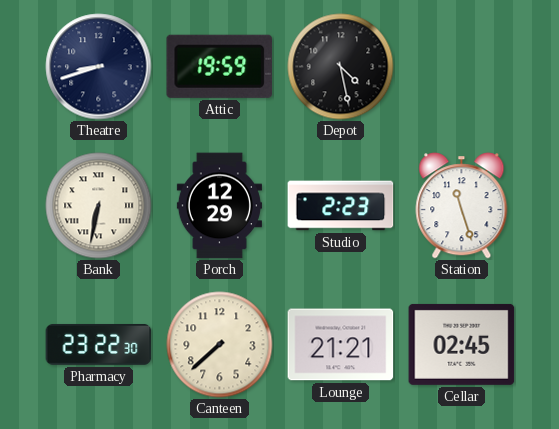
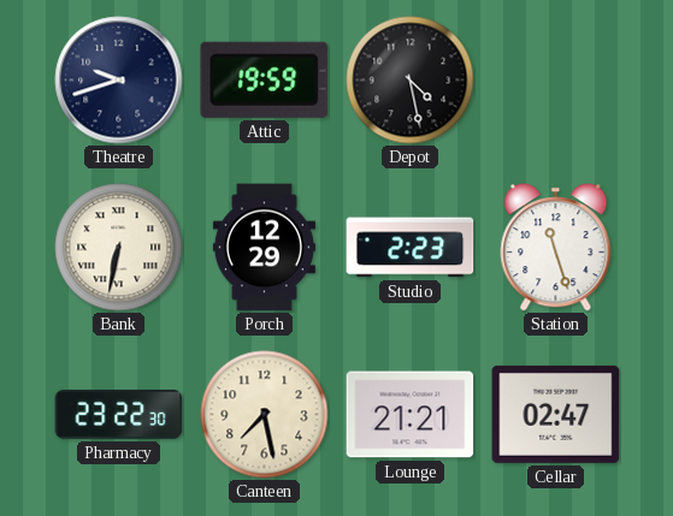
Theatre: 8:42 -> 9:42 (119, 81)
Canteen: 7:38 -> 7:28 (265, 415)
Cellar: 02:45 -> 02:47 (556, 414)
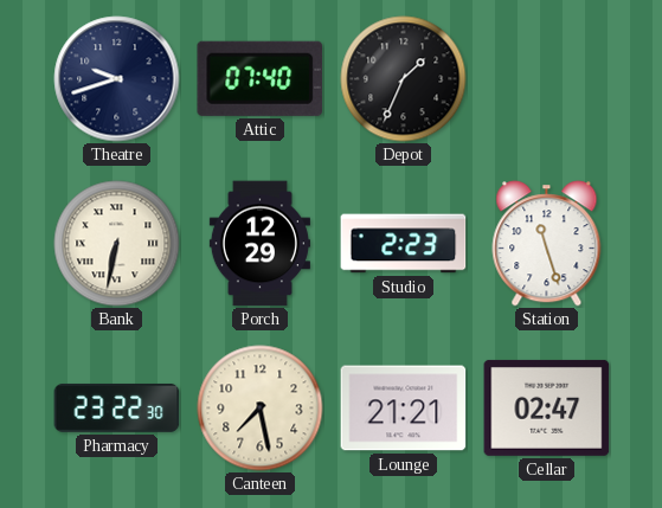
Attic: 19:59 -> 07:40 (261, 78)
Depot: 4:28 -> 1:34 (404, 79)
